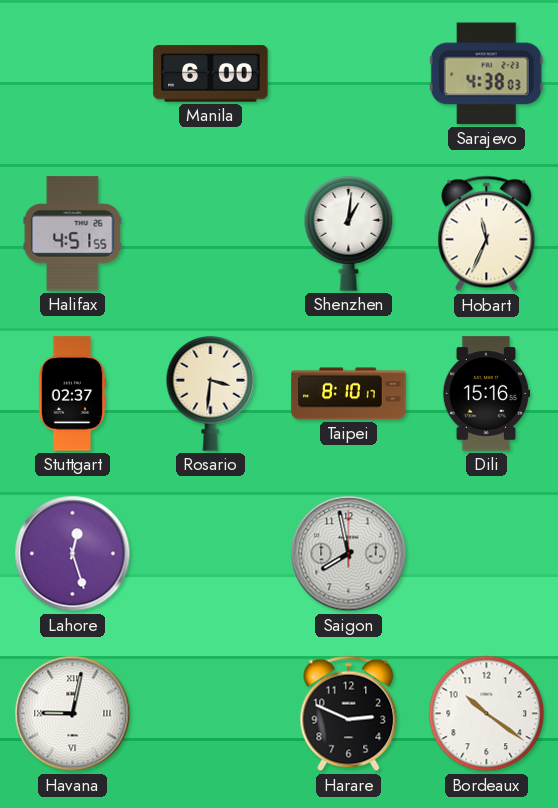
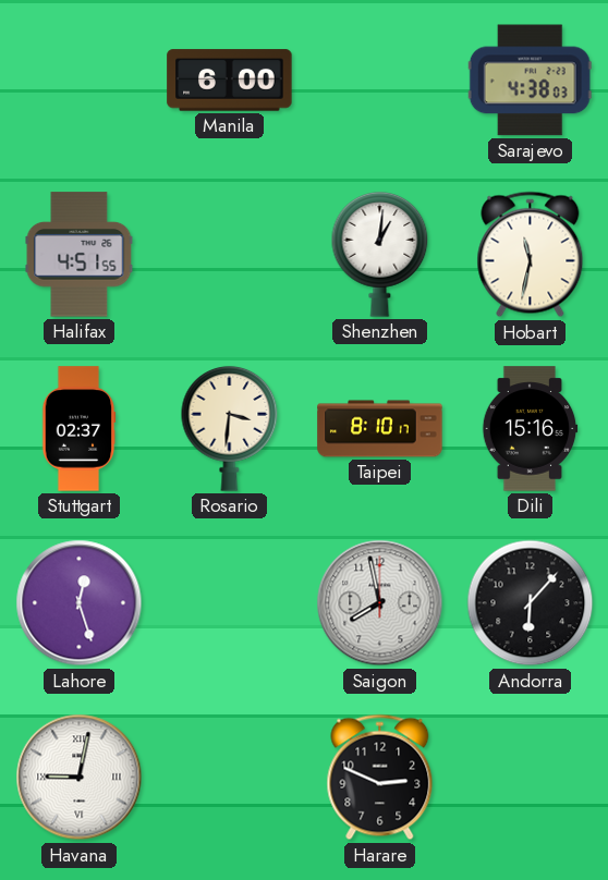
Hobart: 11:34 -> 11:32 (531, 255)
Andorra: none -> 6:07 (531, 603)
Bordeaux: 10:21 -> none (487, 714)
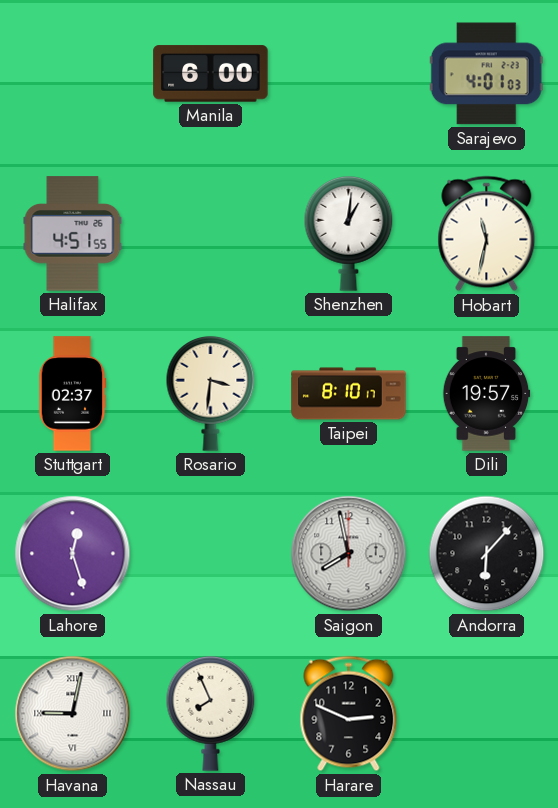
Sarajevo: 4:38 -> 4:01 (486, 74)
Dili: 15:16 -> 19:57 (486, 394)
Nassau: none -> 7:56 (211, 714)
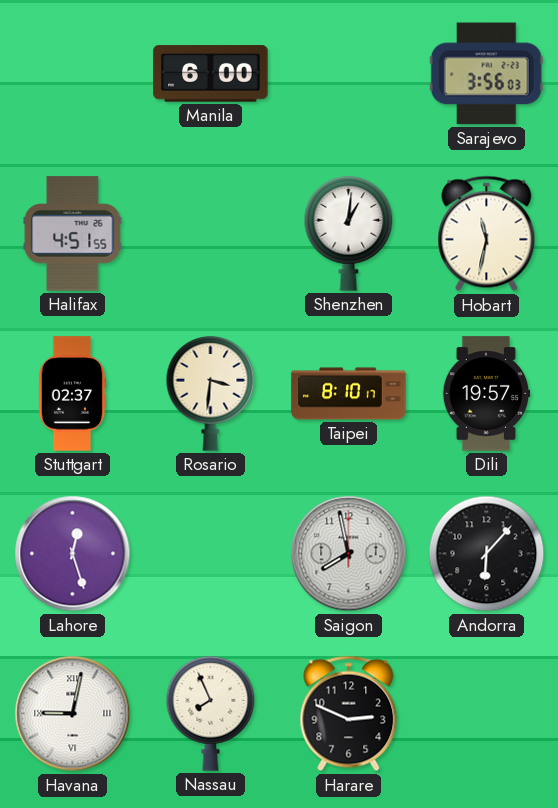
Sarajevo: 4:01 -> 3:56 (486, 74)
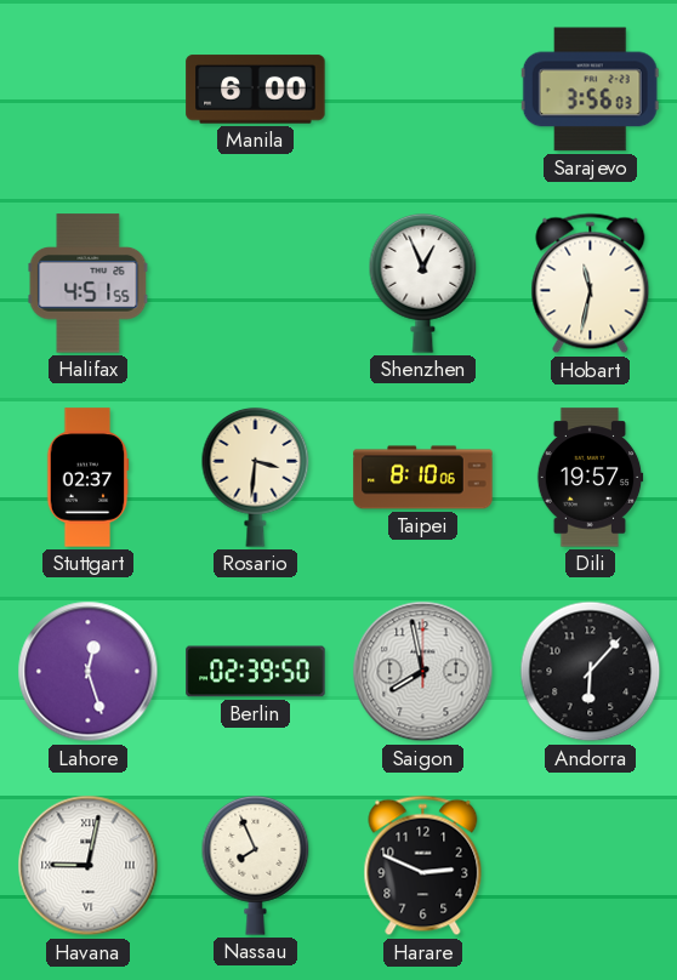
Shenzhen: 1:01 -> 12:56 (423, 284)
Taipei: 8:10:17 -> 8:10:06 (423, 478)
Berlin: none -> 02:39 (256, 672)
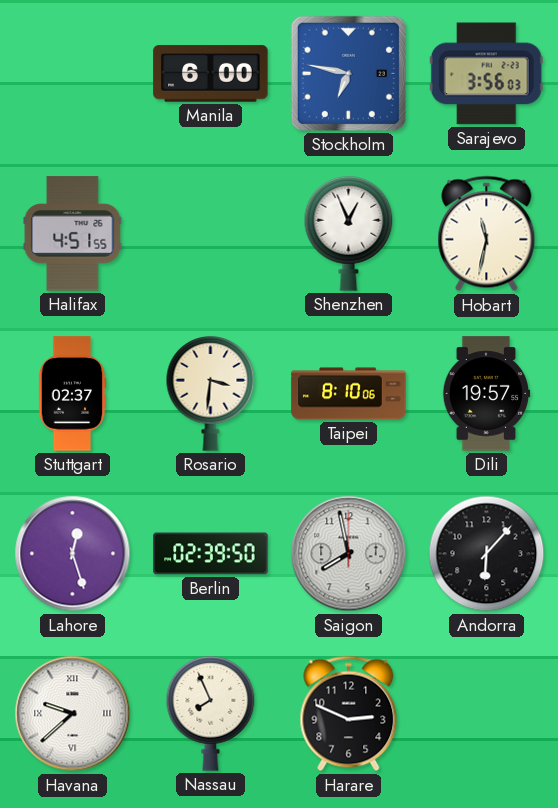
Stockholm: none -> 6:47 (348, 73)
Havana: 9:02 -> 9:38 (73, 714)
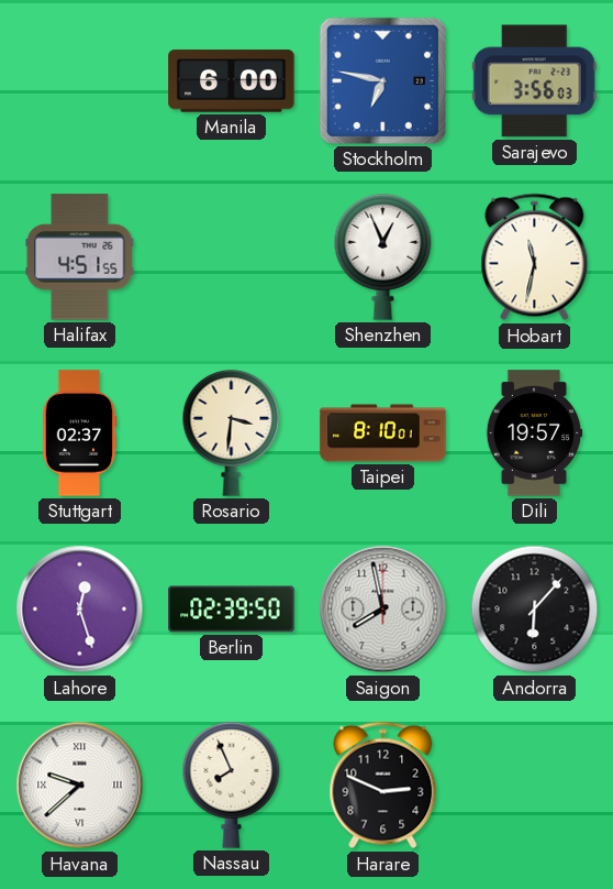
Taipei: 8:10:06 -> 8:10:01 (383, 433)
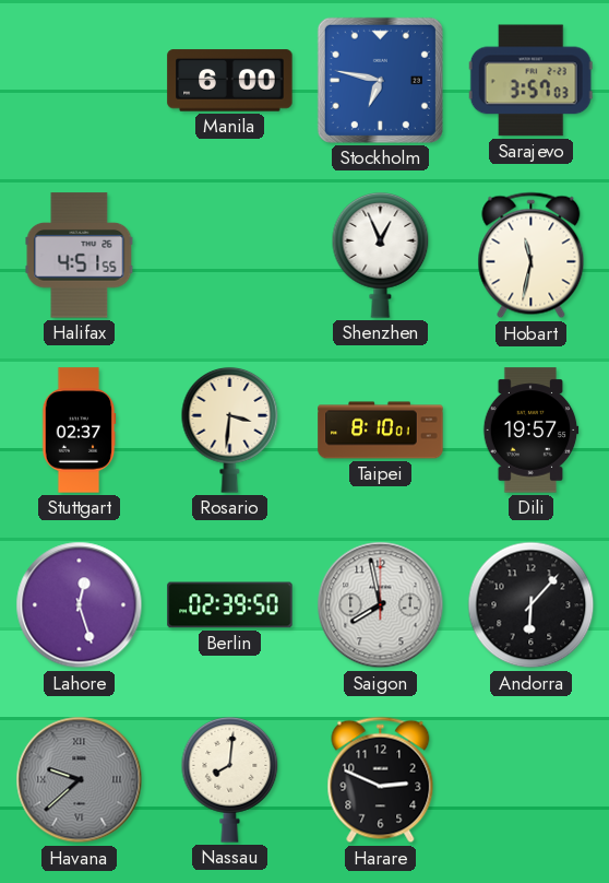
Sarajevo: 3:56 -> 3:57 (530, 81)
Havana dial: white -> grey (80, 780)
Nassau: 7:56 -> 8:01 (230, 780)
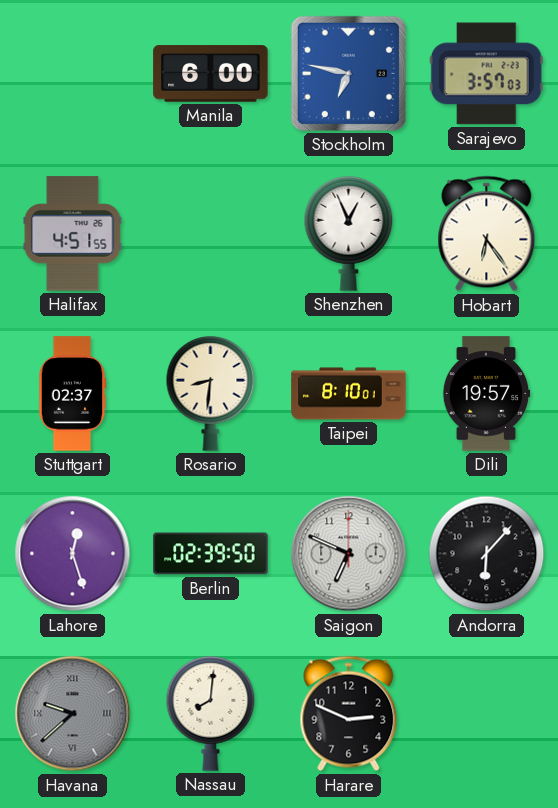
Hobart: 11:32 -> 6:24 (487, 234)
Rosario: 3:31 -> 8:31 (211, 394)
Saigon: 7:58 -> 6:49 (349, 554)
